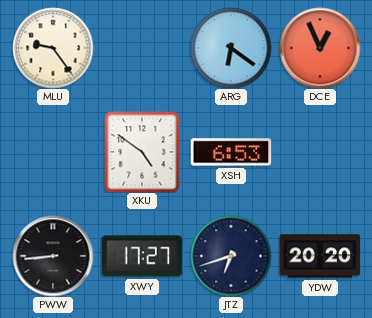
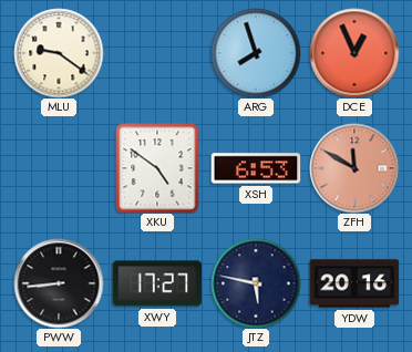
MLU: 9:24 -> 9:21 (59, 53)
ARG: 6:21 -> 7:57 (256, 53)
ZFH: none -> 11:50 (354, 168)
JTZ: 6:42 -> 5:47 (256, 283)
YDW: 20:20 -> 20:16 (354, 283)
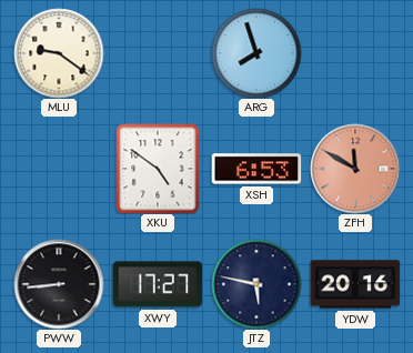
DCE: 12:56 -> none (354, 53)
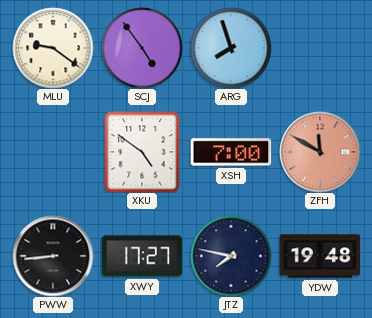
SCJ: none -> 4:54 (142, 48)
XSH: 6:53 -> 7:00 (231, 152)
JTZ: 5:47 -> 7:47 (231, 256)
YDW: 20:16 -> 19:48 (320, 256)
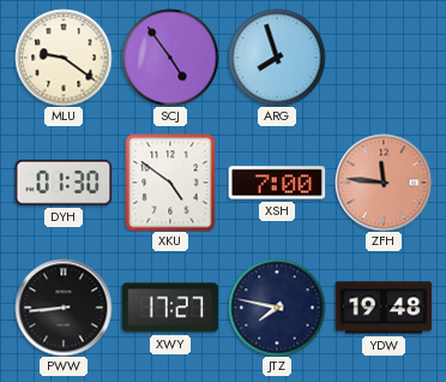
DYH: none -> 01:30 (64, 183)
ZFH: 11:50 -> 11:46 (384, 183)
